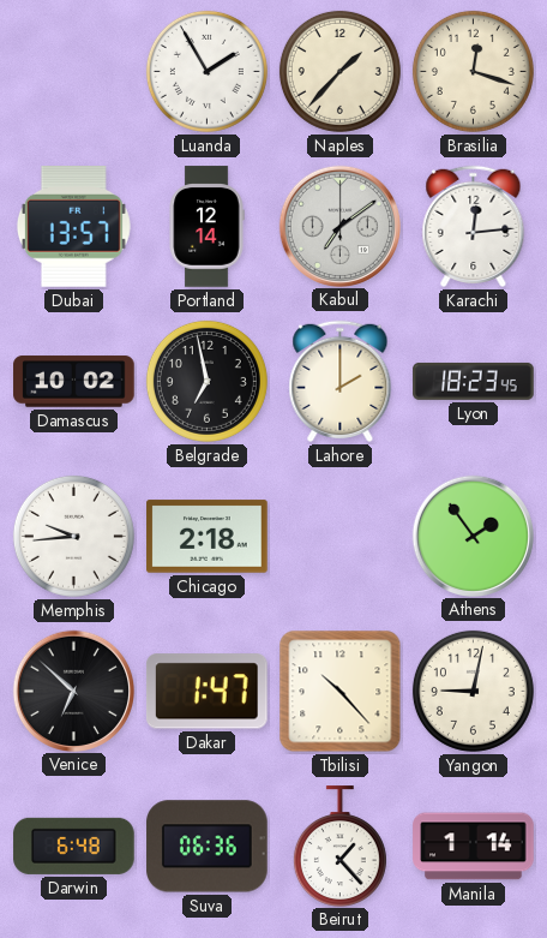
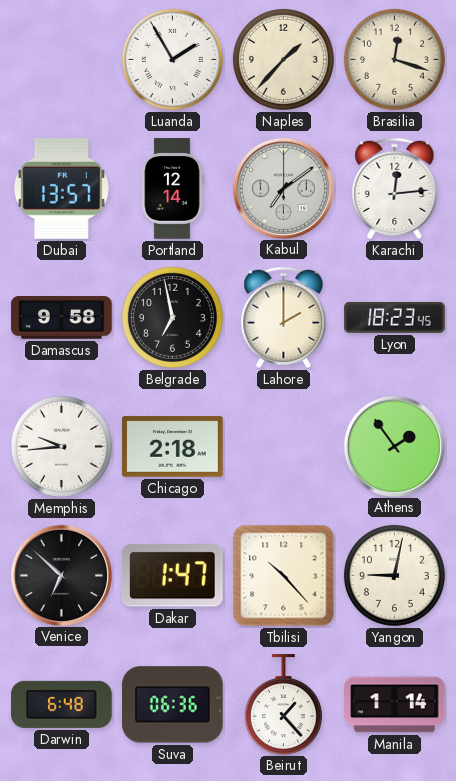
Damascus: 10:02 -> 9:58 (62, 318)
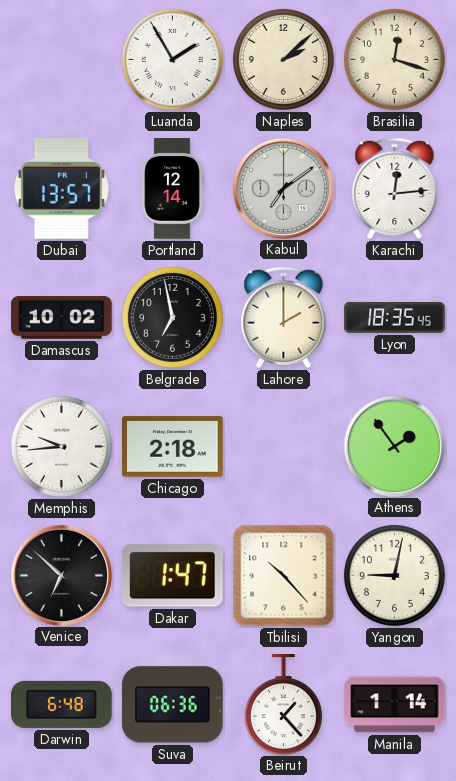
Naples: 1:37 -> 2:08 (283, 59)
Damascus: 9:58 -> 10:02 (62, 318)
Lyon: 18:23 -> 18:35 (395, 317)
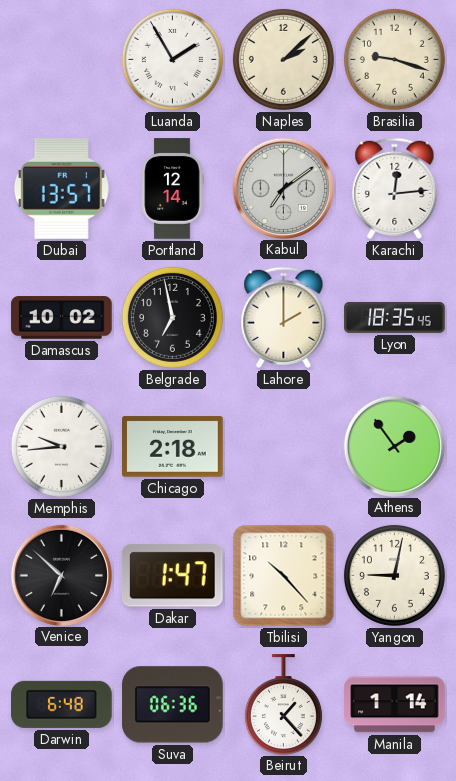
Brasilia: 12:18 -> 9:18 (394, 59)
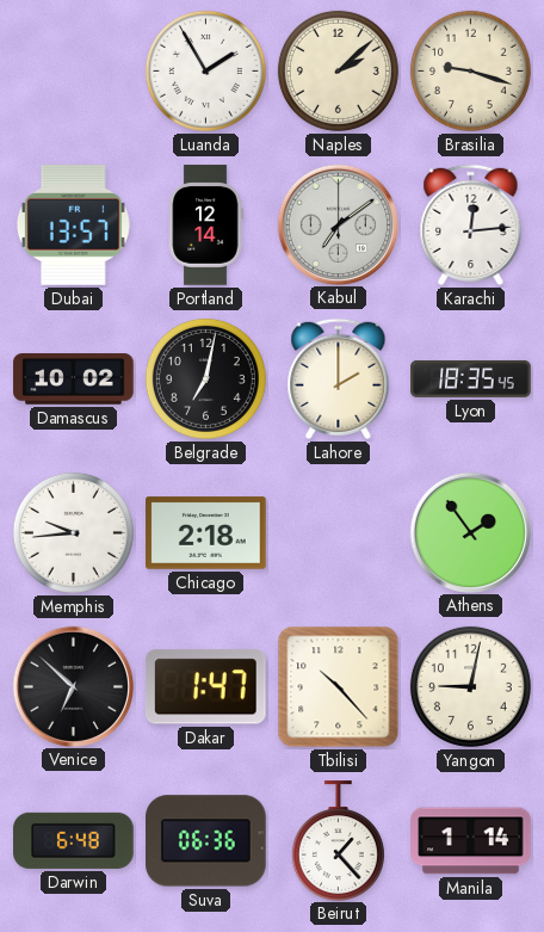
Belgrade: 6:58 -> 7:02 (205, 378)
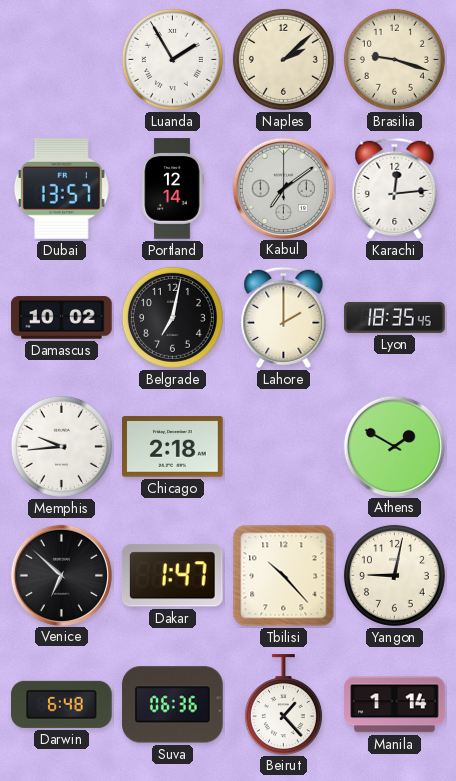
Athens: 1:54 -> 1:50 (394, 446)
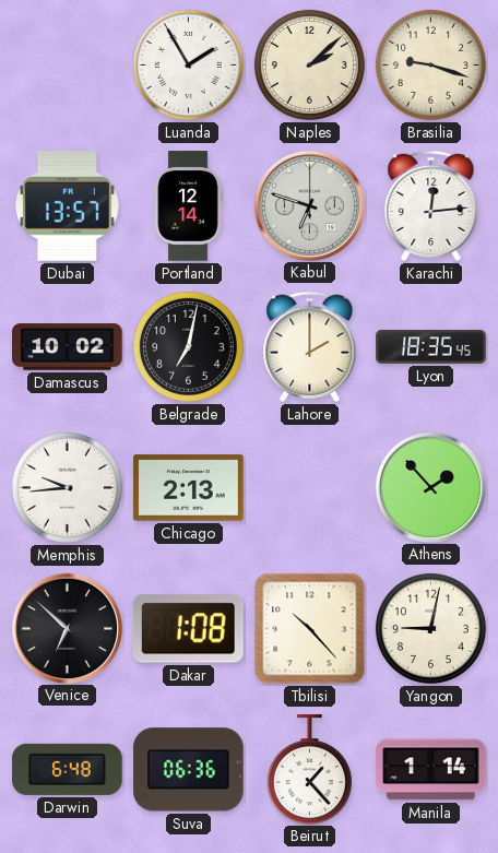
Kabul: 7:09 -> 6:48 (309, 205)
Chicago: 2:18 -> 2:13 (189, 488)
Athens: 1:50 -> 1:53 (430, 487)
Dakar: 1:47 -> 1:08 (188, 629)
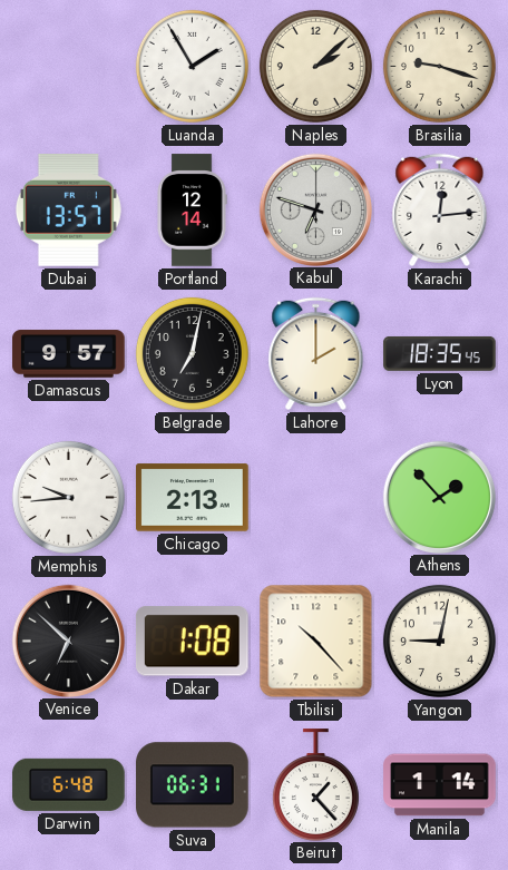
Damascus: 10:02 -> 9:57 (69, 354)
Suva: 06:36 -> 06:31 (193, 785)
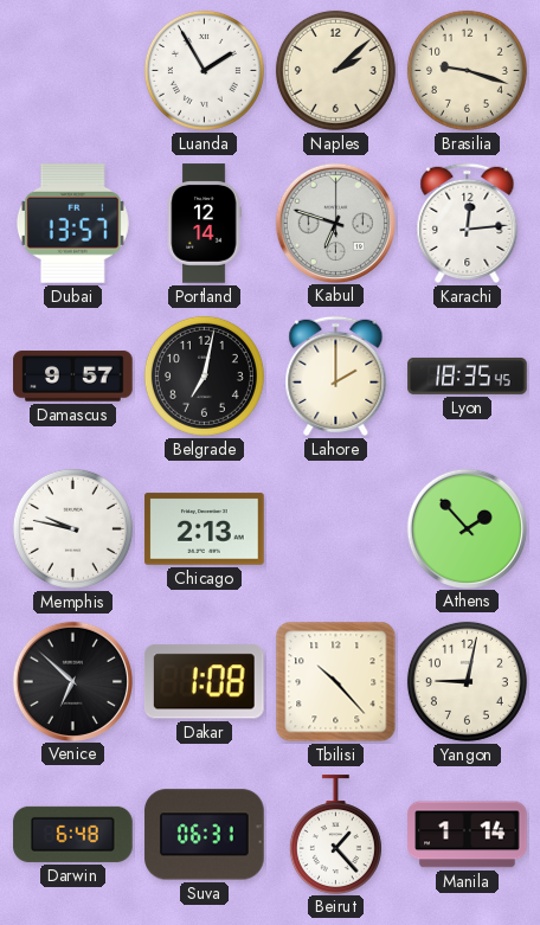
Memphis: 9:44 -> 9:47 (72, 528)
